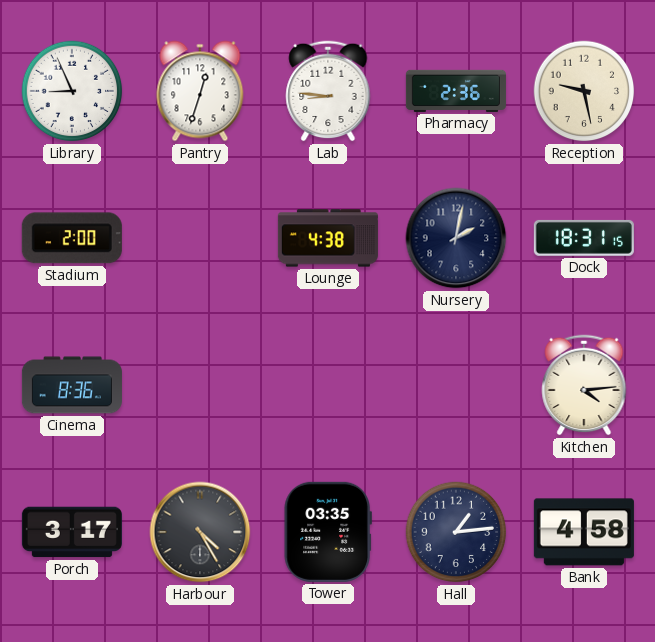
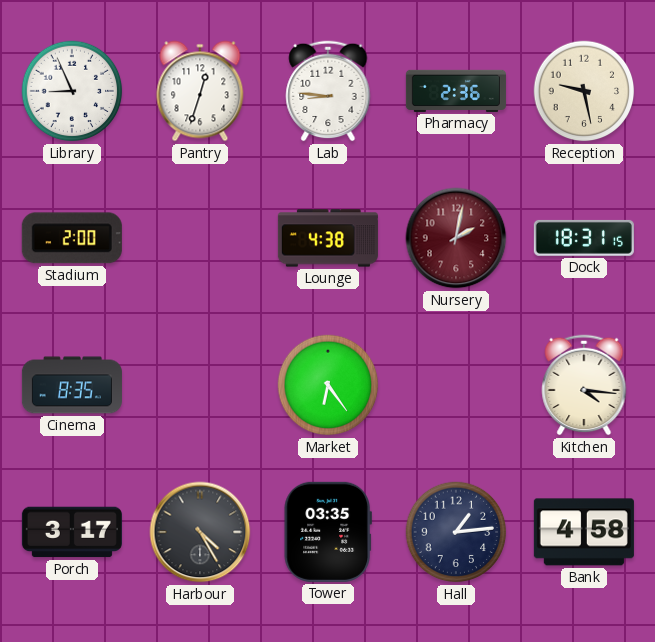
Nursery dial: navy -> burgundy (456, 238)
Cinema: 8:36 -> 8:35 (72, 385)
Market: none -> 6:24 (328, 385)
Kitchen: 4:14 -> 4:16 (584, 385)
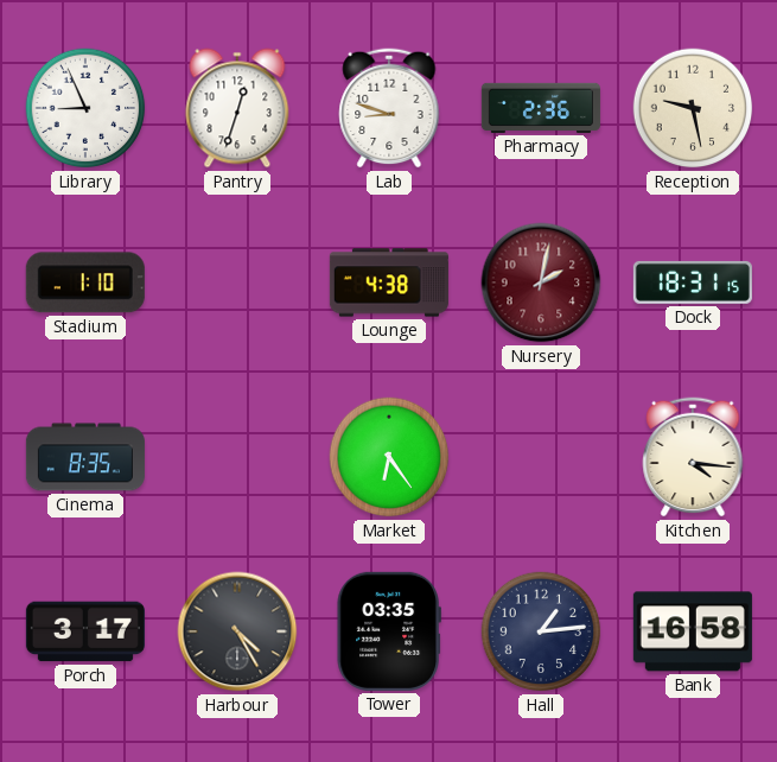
Lab: 8:46 -> 8:48 (389, 108)
Stadium: 2:00 -> 1:10 (85, 282)
Bank: 4:58 -> 16:58 (693, 631)
